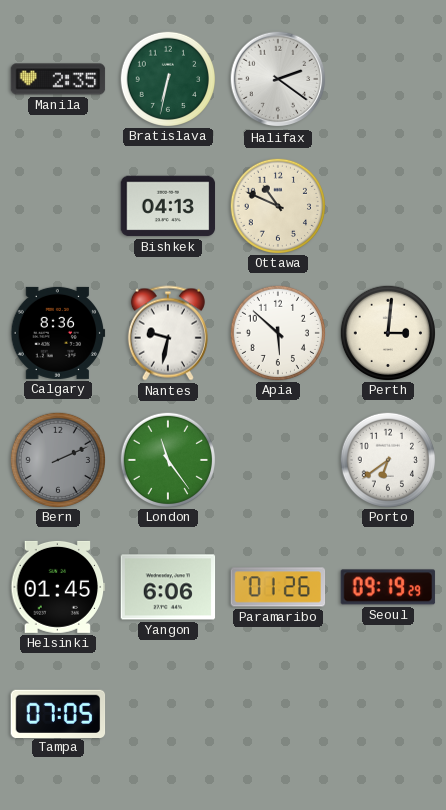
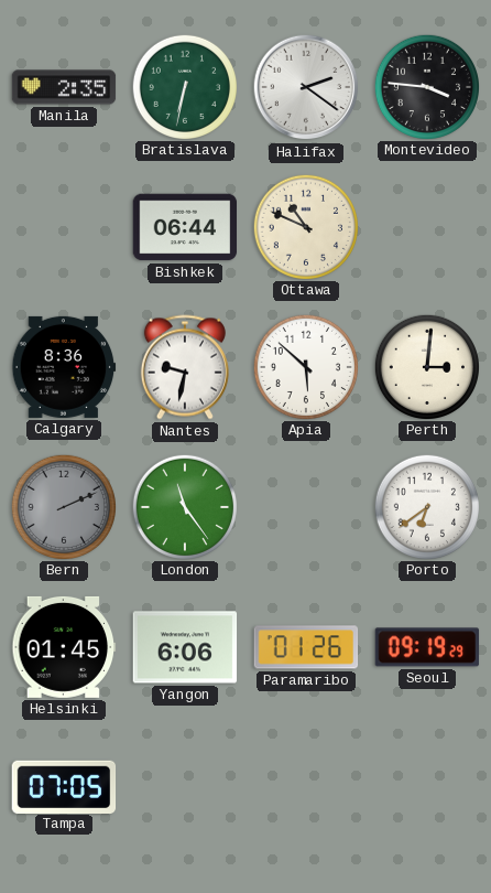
Montevideo: none -> 3:46 (426, 86)
Bishkek: 04:13 -> 06:44 (185, 227)
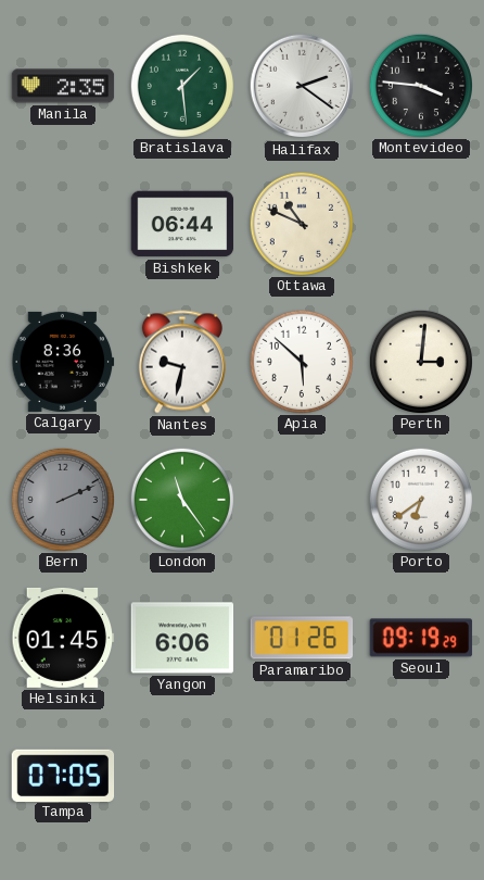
Bratislava: 6:32 -> 1:29 (181, 85)
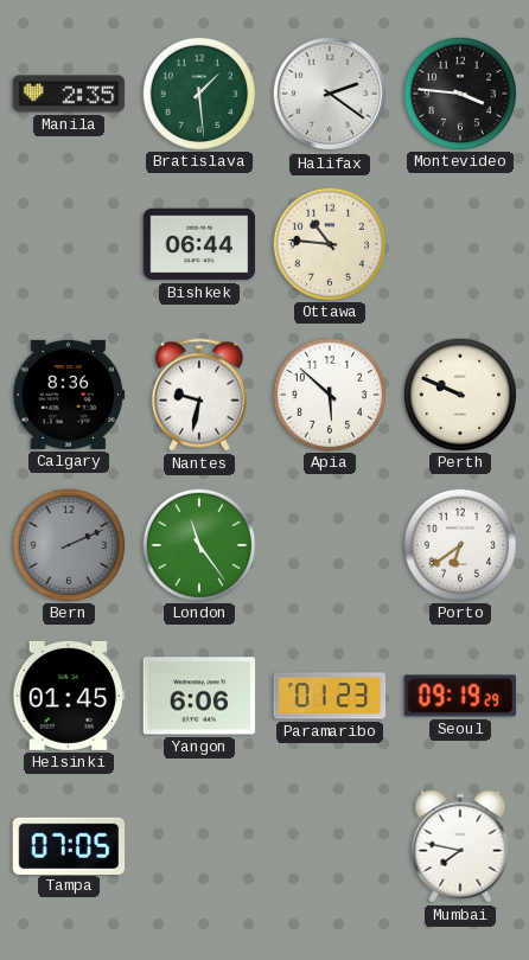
Ottawa: 10:49 -> 10:46 (329, 243)
Perth: 3:01 -> 9:49 (459, 393)
Paramaribo: 01:26 -> 01:23 (330, 696)
Mumbai: none -> 7:47 (460, 846)
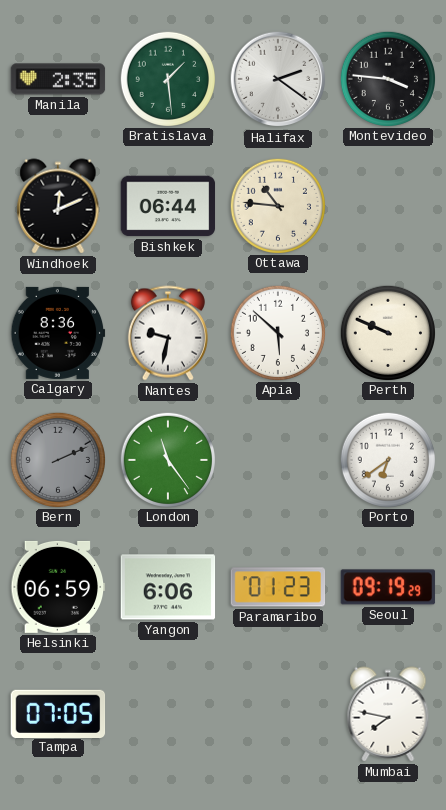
Windhoek: none -> 12:11 (58, 206)
Helsinki: 01:45 -> 06:59 (58, 587)
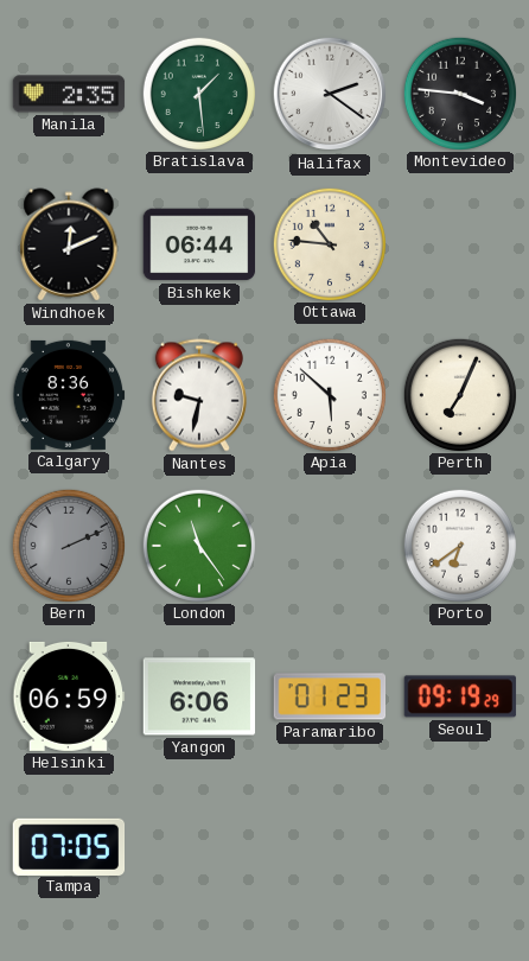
Perth: 9:49 -> 7:04 (459, 394)
Mumbai: 7:47 -> none (388, 714)
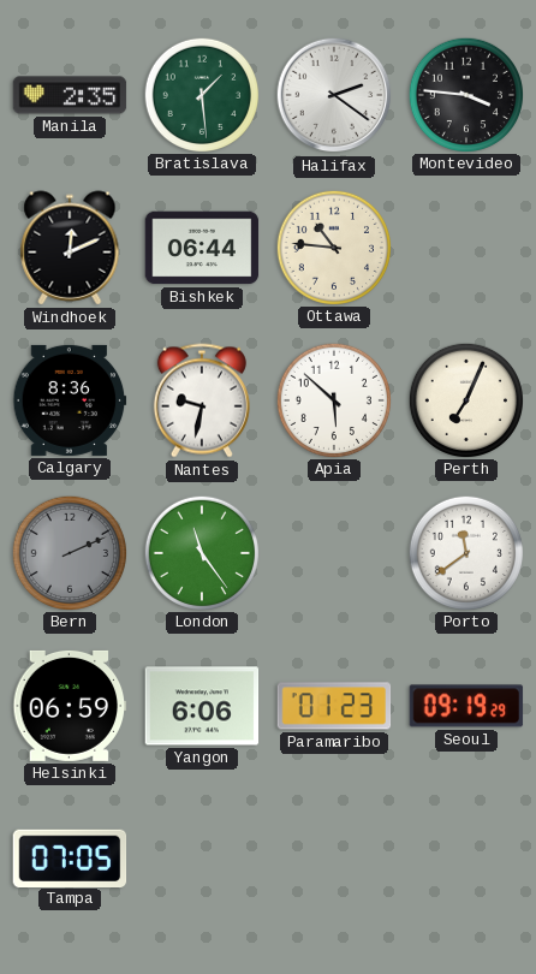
Porto: 6:39 -> 11:39 (465, 552)
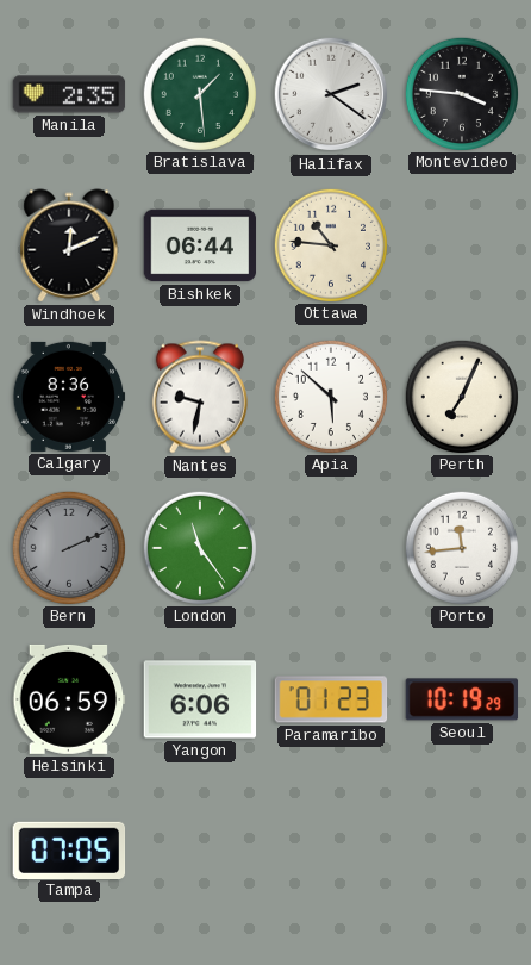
Porto: 11:39 -> 11:44 (461, 547)
Seoul: 09:19 -> 10:19 (462, 699)
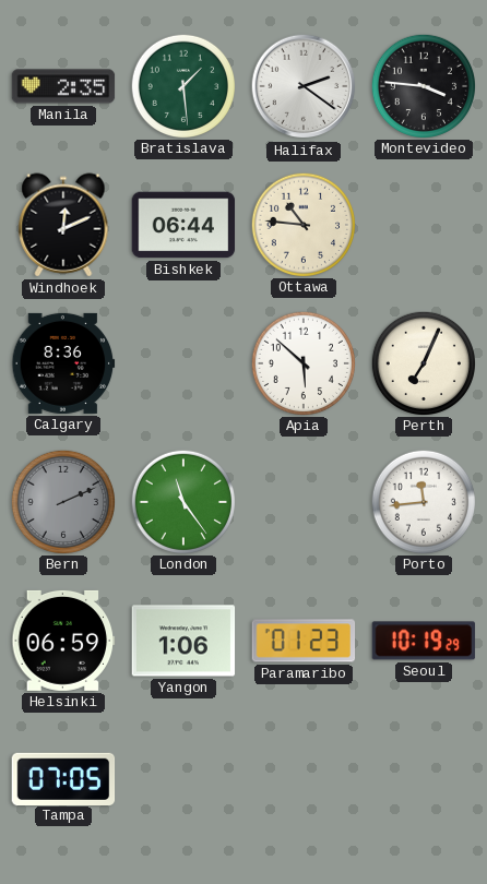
Nantes: 9:32 -> none (200, 397)
Yangon: 6:06 -> 1:06 (183, 641)
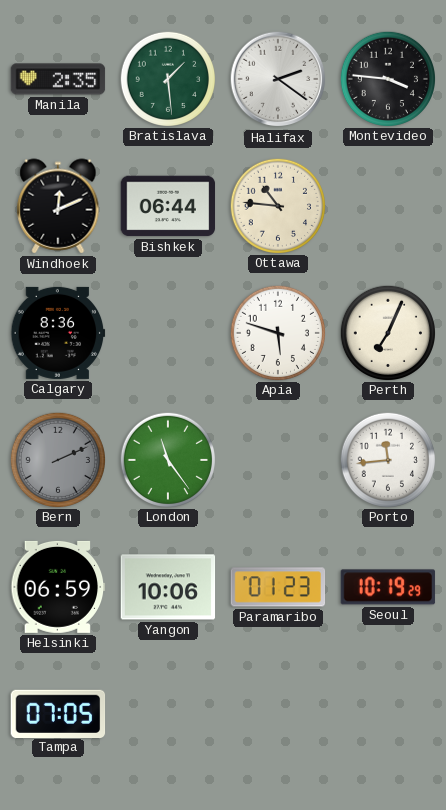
Apia: 5:52 -> 5:48 (277, 332)
Yangon: 1:06 -> 10:06 (168, 587)
